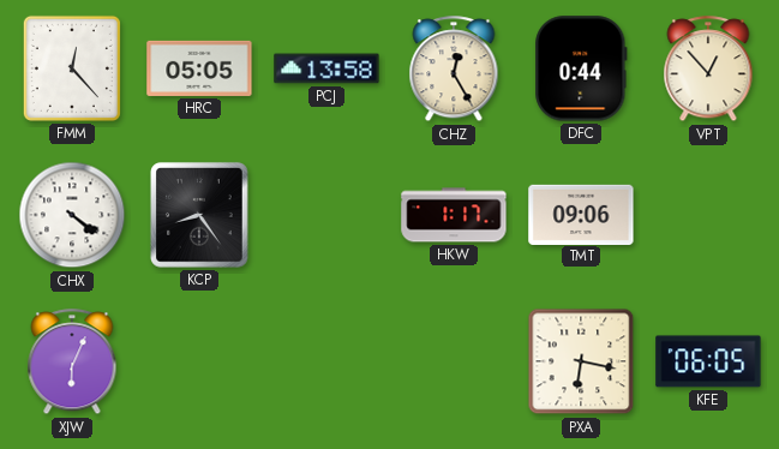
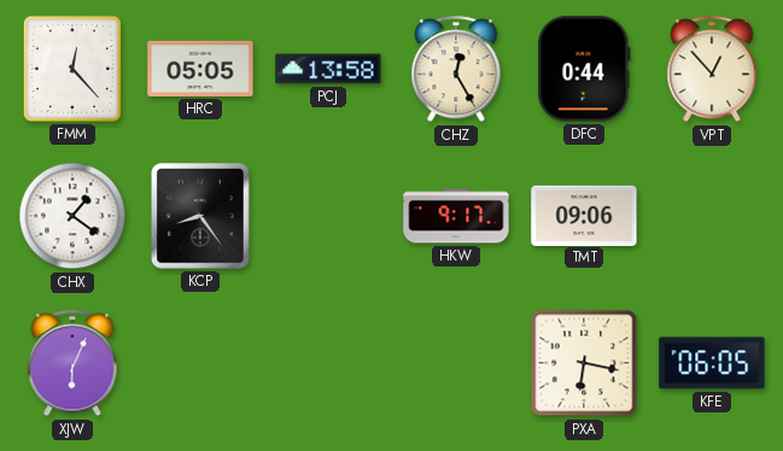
CHX: 4:21 -> 1:21 (72, 216)
HKW: 1:17 -> 9:17 (456, 216)
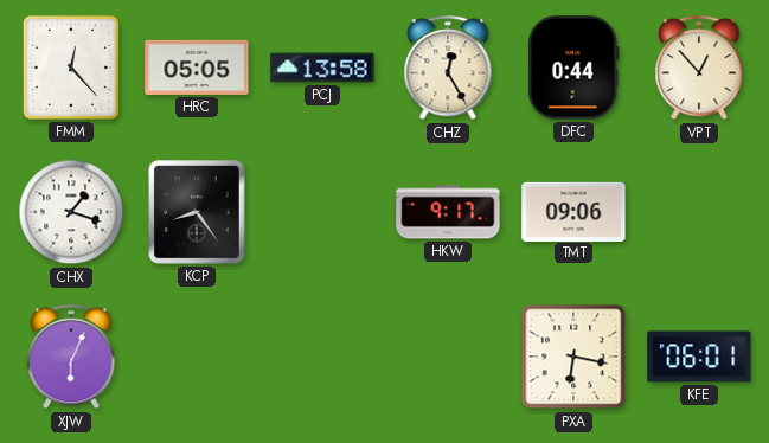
CHX: 1:21 -> 1:18 (71, 212)
KFE: 06:05 -> 06:01 (699, 357)
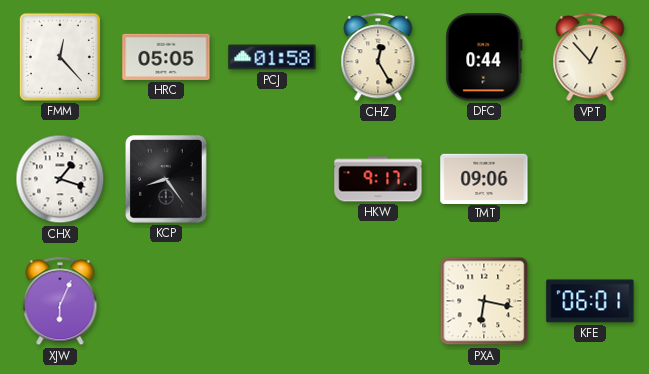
PCJ: 13:58 -> 01:58 (272, 57)
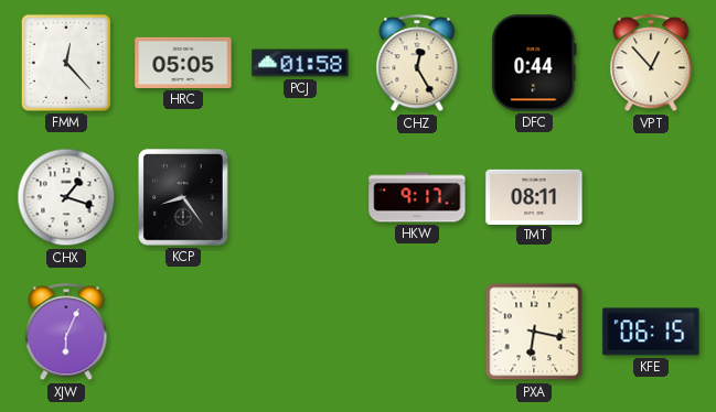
TMT: 09:06 -> 08:11 (534, 196)
KFE: 06:01 -> 06:15 (651, 332)
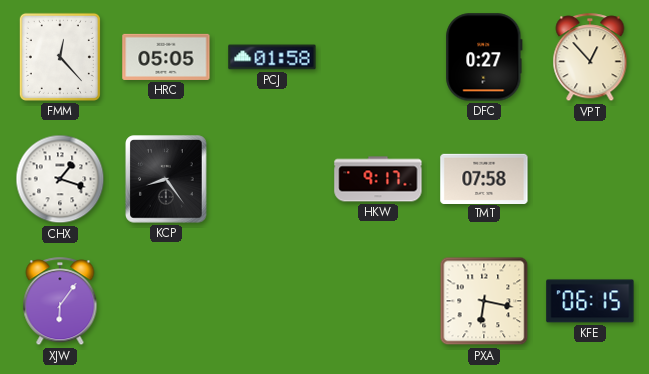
CHZ: 12:25 -> none (417, 64)
DFC: 0:44 -> 0:27 (484, 57)
TMT: 08:11 -> 07:58 (484, 178)
XJW: 6:04 -> 6:06 (60, 302)
